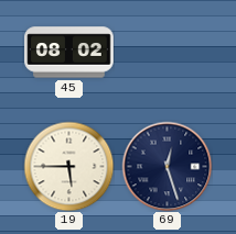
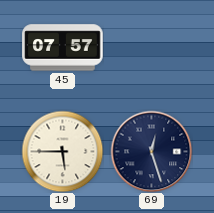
45: 08:02 -> 07:57 (63, 48)
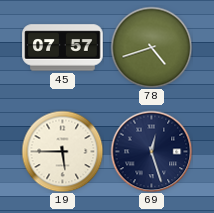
78: none -> 4:42 (151, 47)
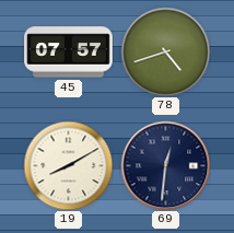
19: 5:45 -> 8:10 (68, 165)
69: 12:27 -> 12:31 (165, 165)
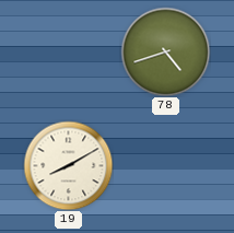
45: 07:57 -> none (69, 53)
69: 12:31 -> none (165, 165)
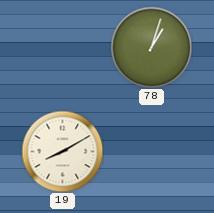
78: 4:42 -> 1:03 (151, 47)
